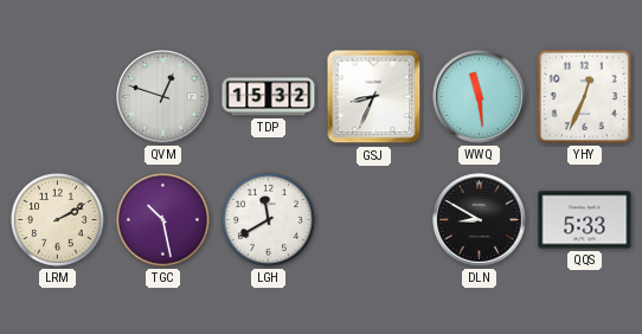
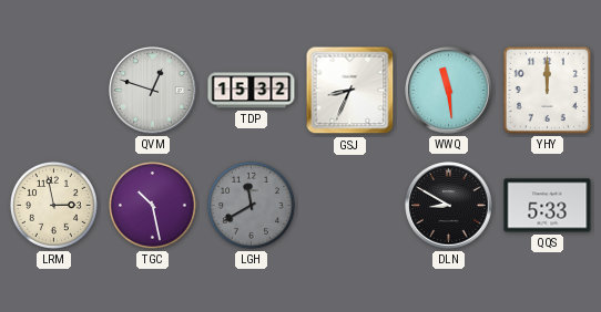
YHY: 12:34 -> 12:00 (547, 90)
LRM: 2:10 -> 2:58 (53, 205)
LGH dial: white -> grey (251, 205)
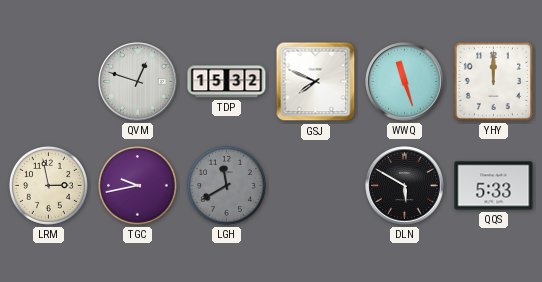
GSJ: 8:34 -> 7:49 (316, 82)
WWQ: 11:29 -> 11:27 (405, 82)
TGC: 10:28 -> 9:43 (137, 185)
DLN: 8:50 -> 5:50 (405, 186)
